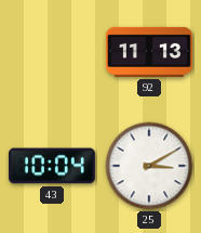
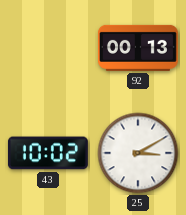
92: 11:13 -> 00:13 (138, 48)
43: 10:04 -> 10:02 (48, 153)
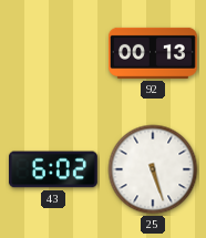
43: 10:02 -> 6:02 (53, 169)
25: 3:10 -> 5:27 (153, 169)
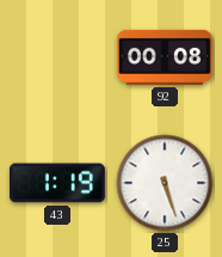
92: 00:13 -> 00:08 (165, 57)
43: 6:02 -> 1:19 (57, 183)
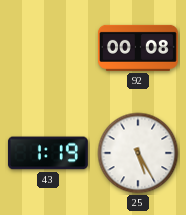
25: 5:27 -> 5:25 (138, 153)
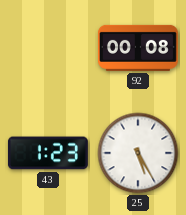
43: 1:19 -> 1:23 (48, 153)
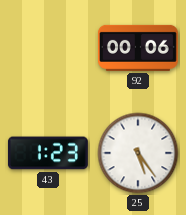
92: 00:08 -> 00:06 (138, 48)
25: 5:25 -> 5:24 (138, 153)
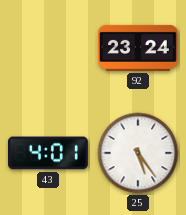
92: 00:06 -> 23:24 (138, 48)
43: 1:23 -> 4:01 (48, 153)
